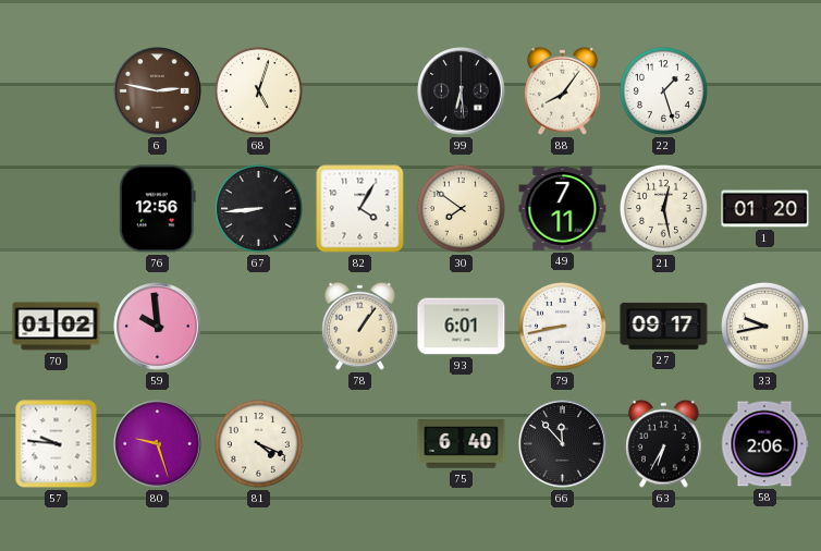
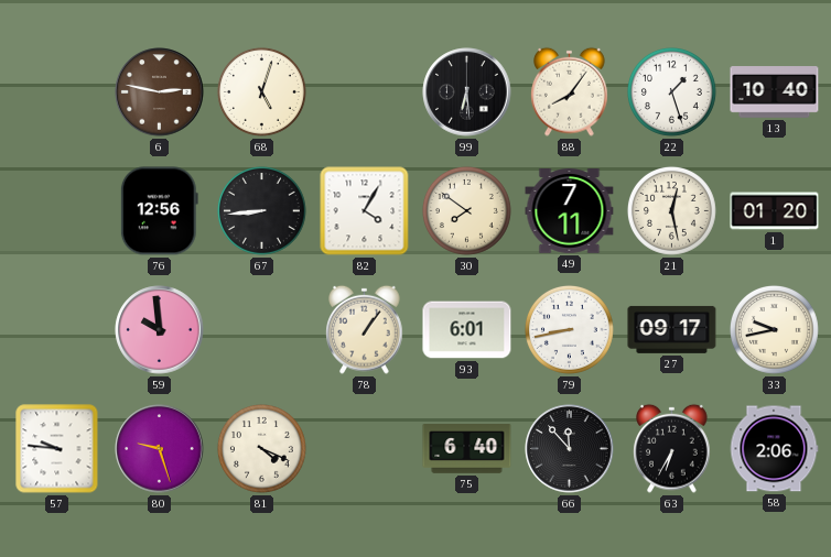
13: none -> 10:40 (775, 92)
70: 01:02 -> none (57, 327)
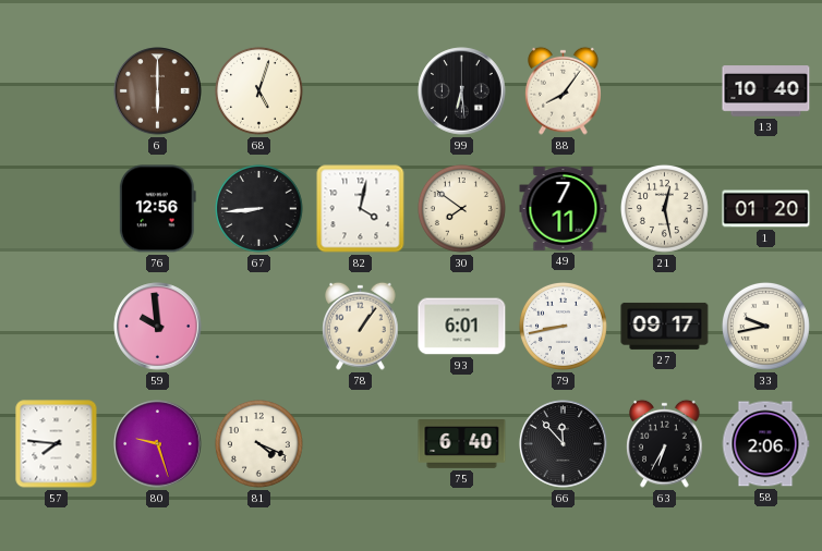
6: 2:47 -> 6:00 (158, 91)
22: 1:27 -> none (671, 91)
82: 4:05 -> 4:02 (361, 209)
57: 9:46 -> 7:46 (57, 444)
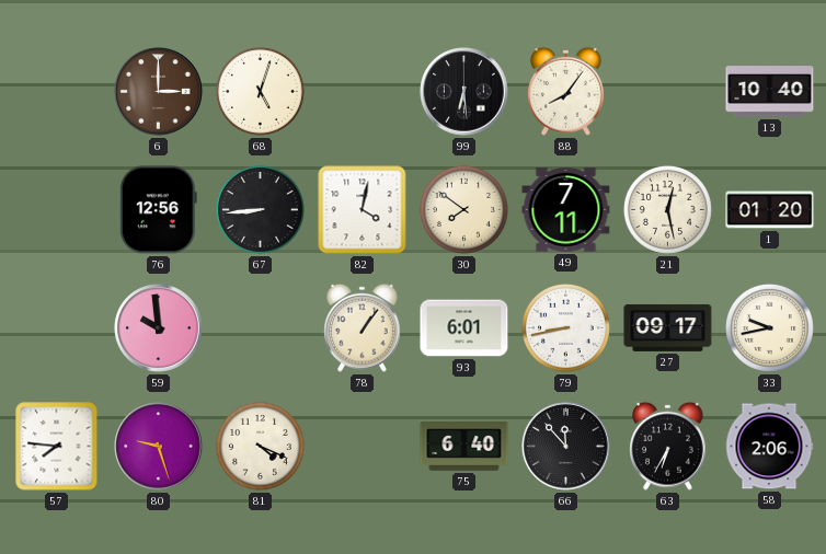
6: 6:00 -> 3:00 (159, 92)
